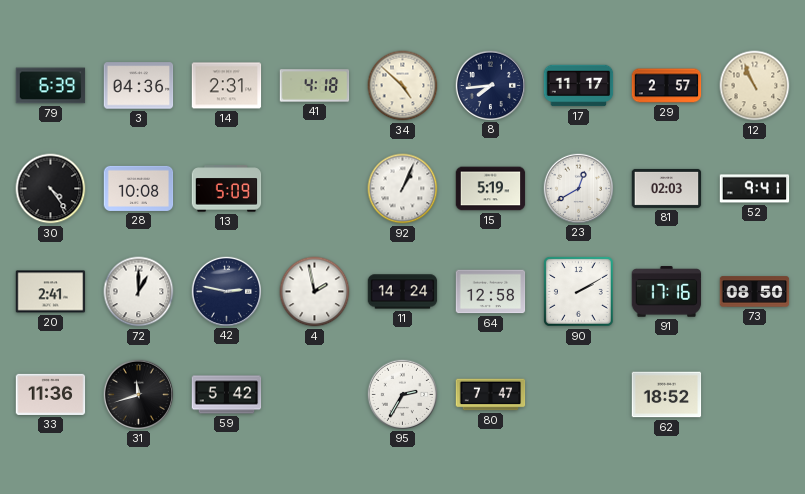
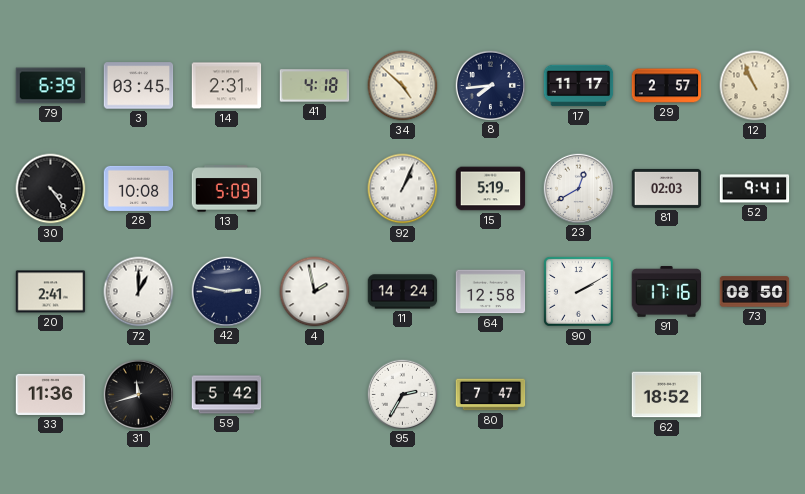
3: 04:36 -> 03:45 (139, 86)
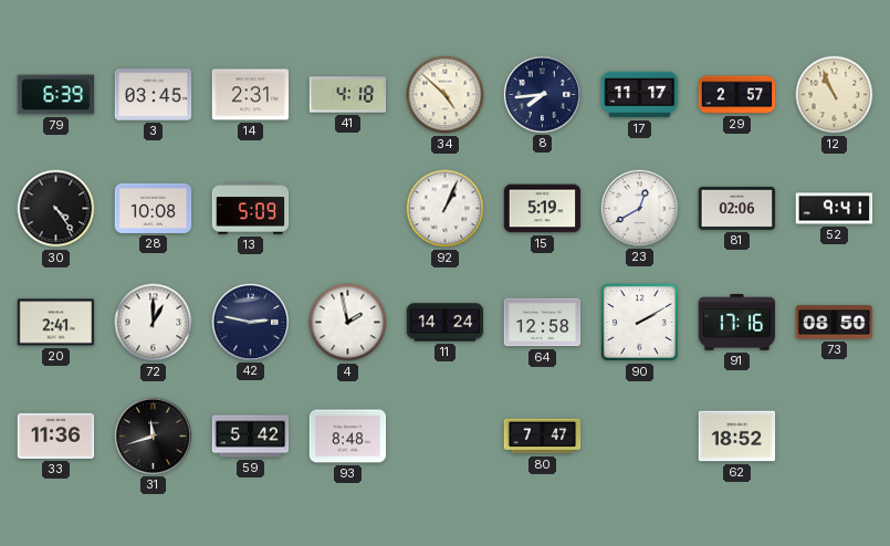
81: 02:03 -> 02:06 (737, 208)
93: none -> 8:48 (348, 437)
95: 2:35 -> none (402, 394)
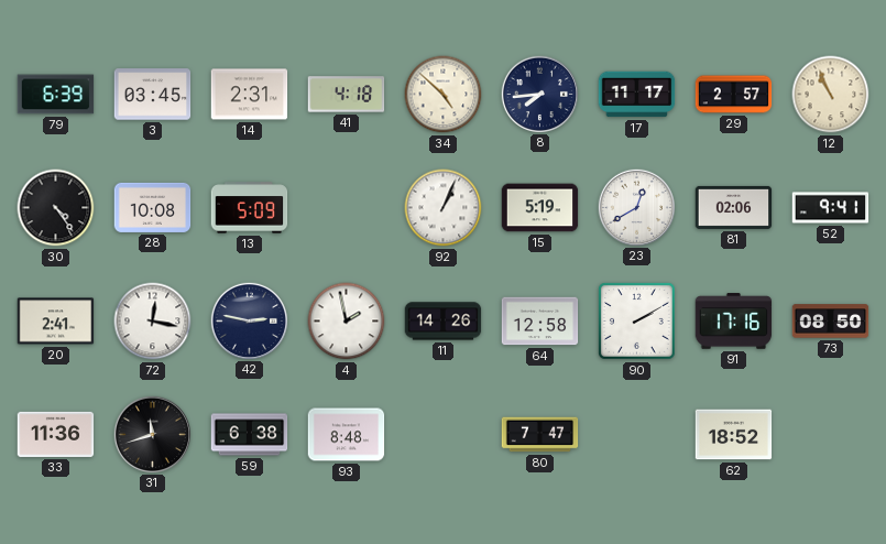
72: 1:00 -> 12:17 (153, 322)
11: 14:24 -> 14:26 (444, 322)
59: 5:42 -> 6:38 (250, 435)
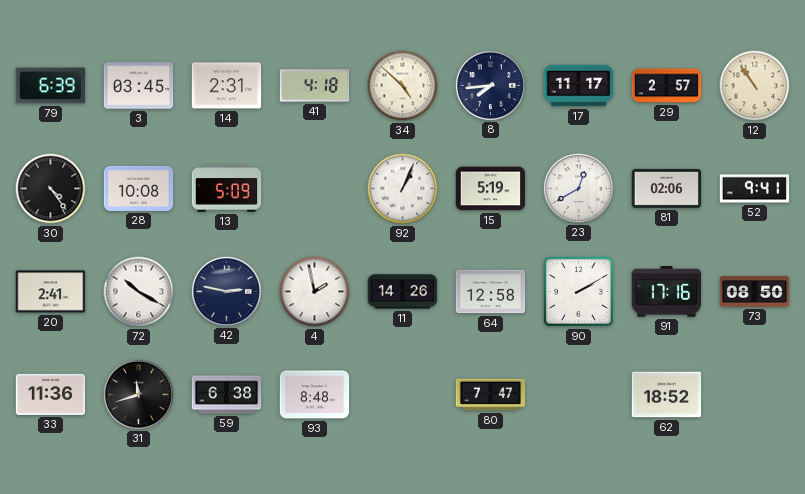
12: 10:56 -> 10:54 (755, 86)
72: 12:17 -> 10:20 (139, 292)
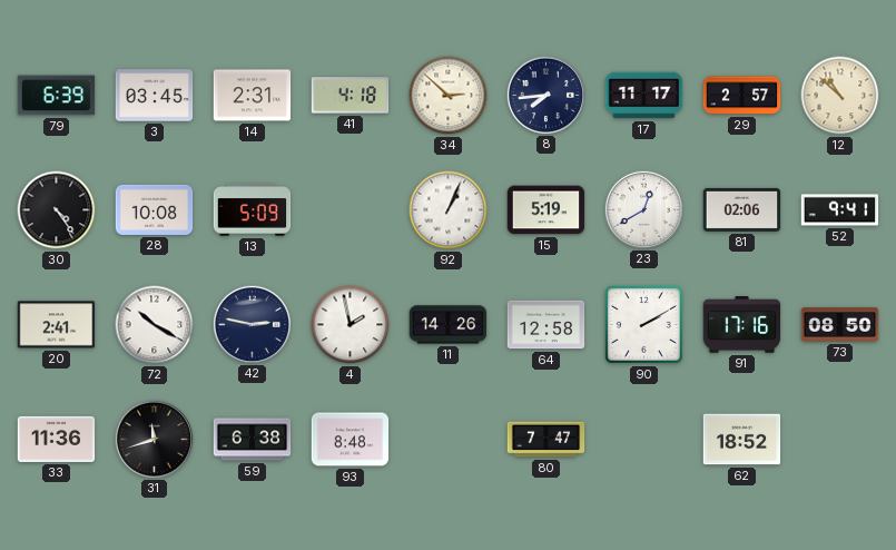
34: 4:52 -> 2:52 (449, 96)
12: 10:54 -> 10:52 (840, 96)
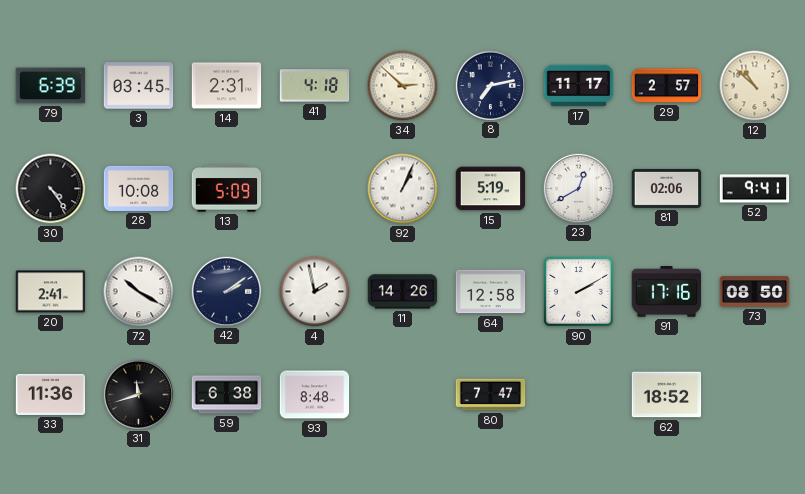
8: 7:44 -> 7:13 (490, 85)
42: 2:47 -> 2:09 (226, 291)
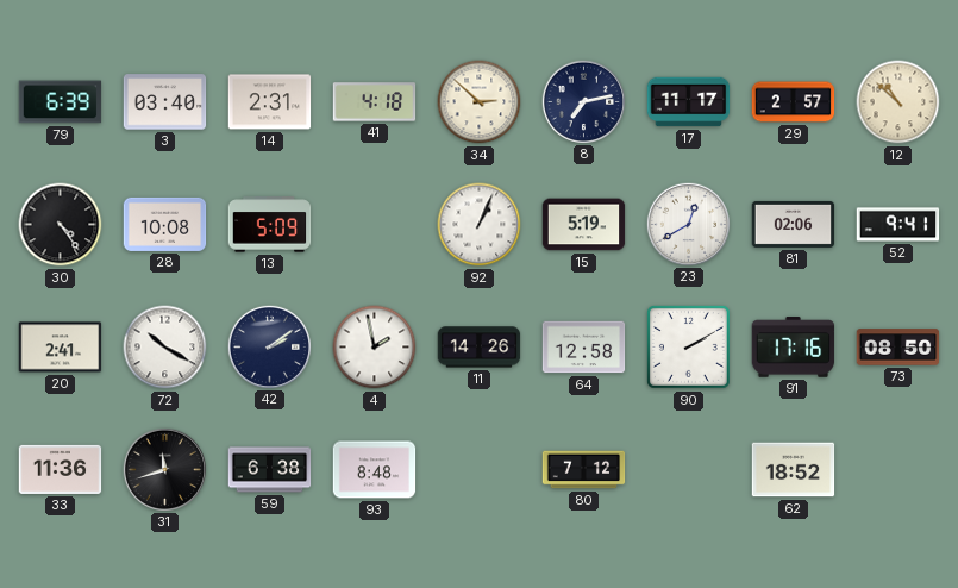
3: 03:45 -> 03:40 (165, 102)
80: 7:47 -> 7:12 (584, 470)
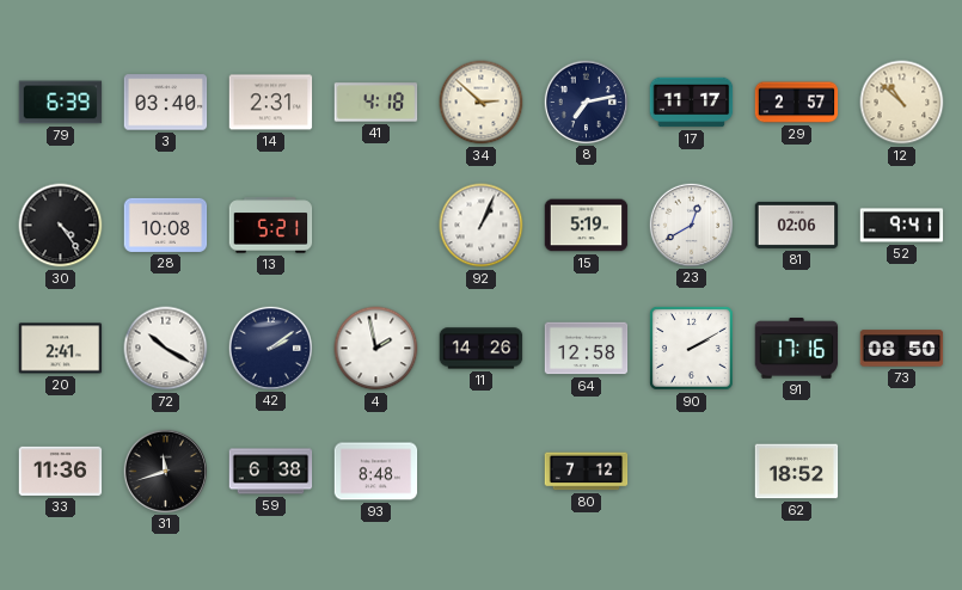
13: 5:09 -> 5:21 (271, 226)
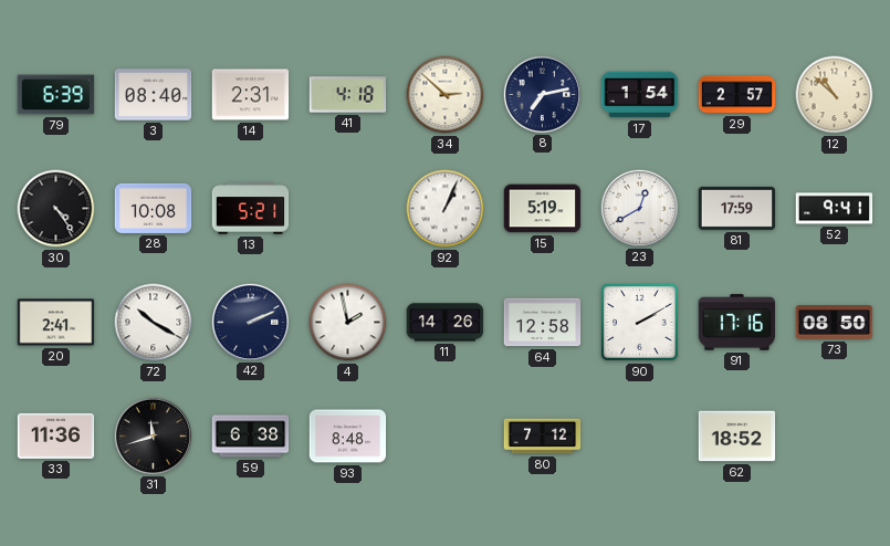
3: 03:40 -> 08:40 (154, 95)
17: 11:17 -> 1:54 (640, 95)
81: 02:06 -> 17:59 (737, 208)
42: 2:09 -> 2:11 (250, 322)
